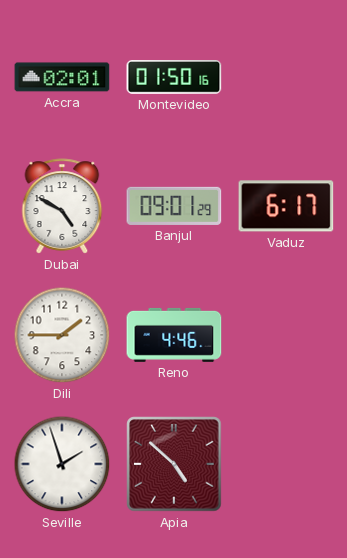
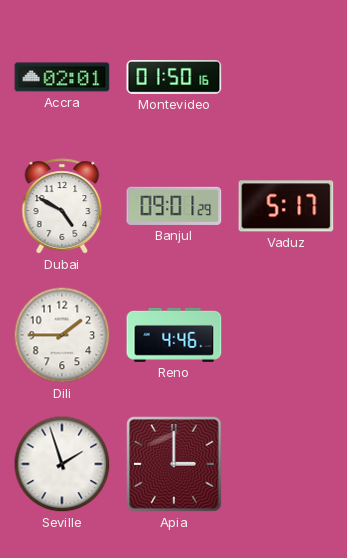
Vaduz: 6:17 -> 5:17 (286, 206)
Apia: 4:52 -> 3:00 (174, 464)
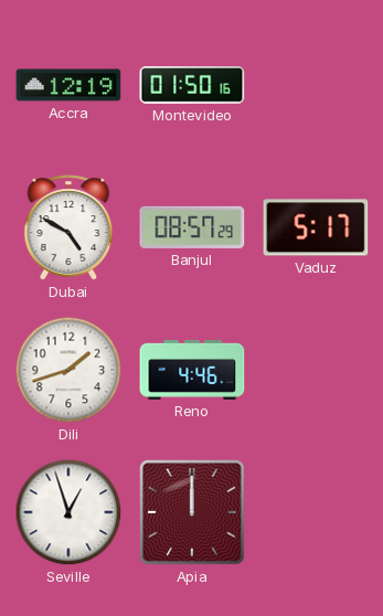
Accra: 02:01 -> 12:19 (68, 85)
Banjul: 09:01 -> 08:57 (192, 227)
Dili: 1:45 -> 1:42 (68, 370)
Seville: 1:57 -> 12:57 (68, 512)
Apia: 3:00 -> 12:00 (192, 512)
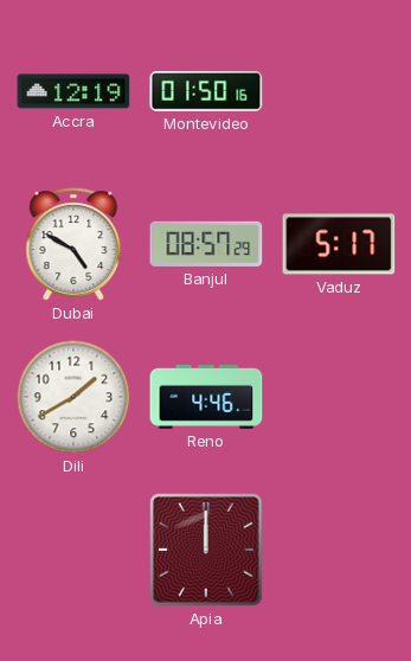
Dili: 1:42 -> 1:40 (73, 397)
Seville: 12:57 -> none (68, 512)
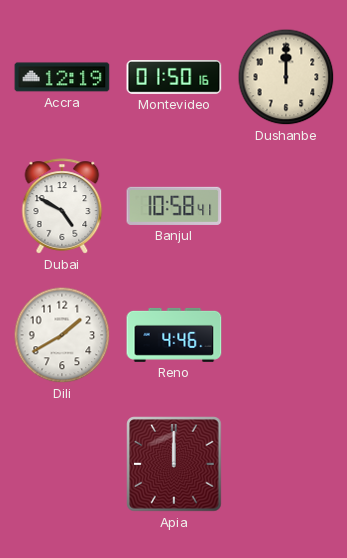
Dushanbe: none -> 12:00 (286, 77)
Banjul: 08:57 -> 10:58 (174, 206)
Vaduz: 5:17 -> none (339, 244)
